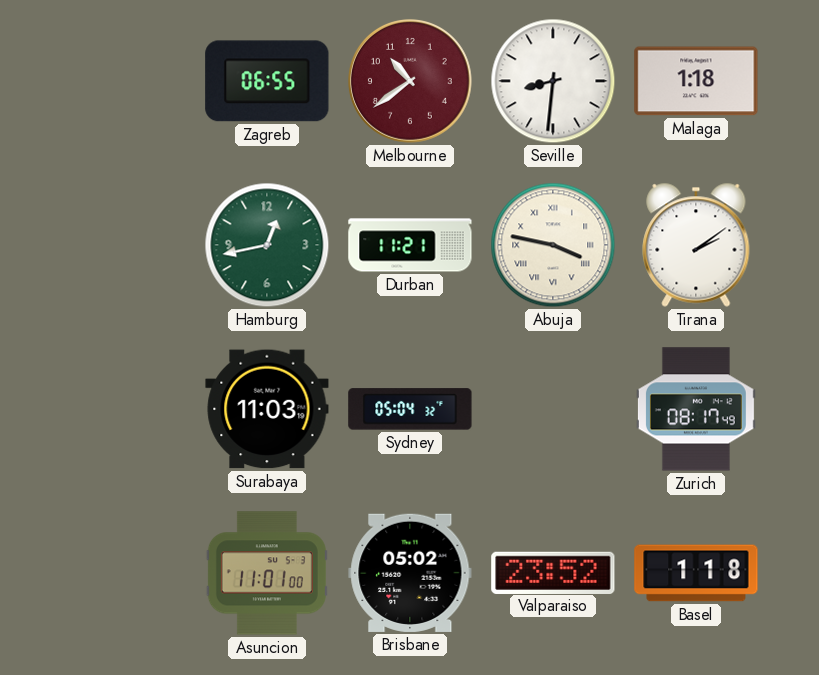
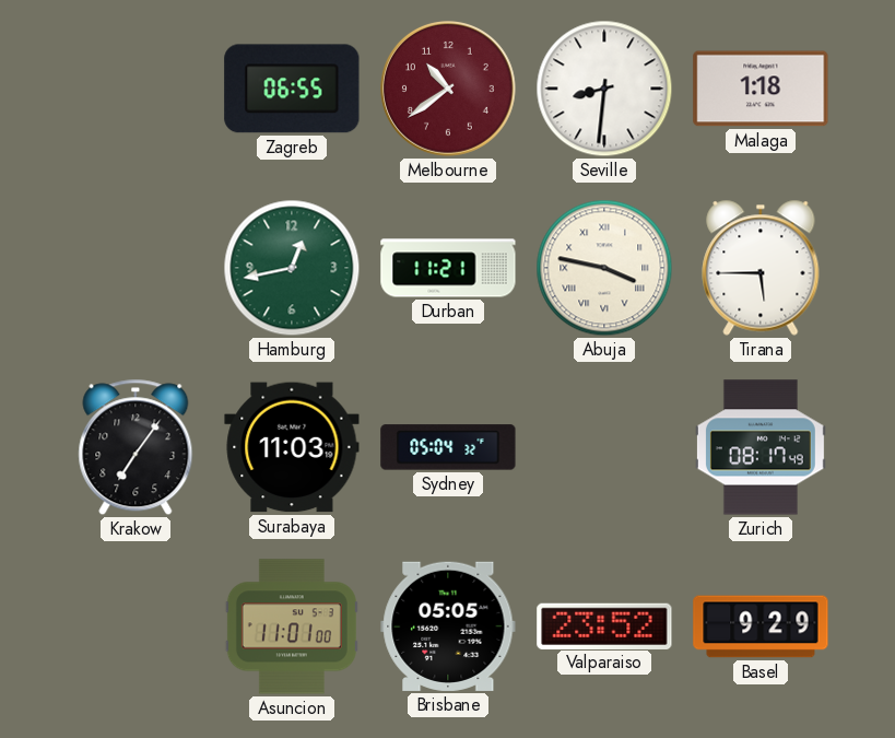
Tirana: 2:09 -> 5:45 (761, 268)
Krakow: none -> 7:06 (136, 447)
Brisbane: 05:02 -> 05:05 (448, 626)
Basel: 1:18 -> 9:29 (761, 626)
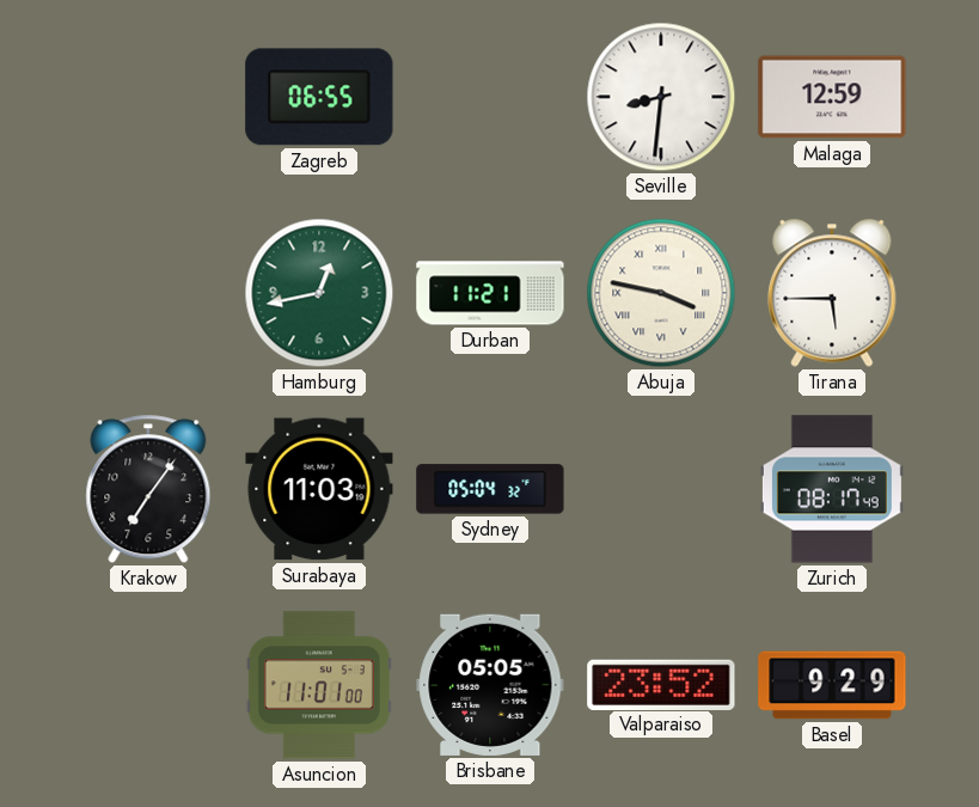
Melbourne: 10:39 -> none (448, 89)
Malaga: 1:18 -> 12:59 (832, 97)
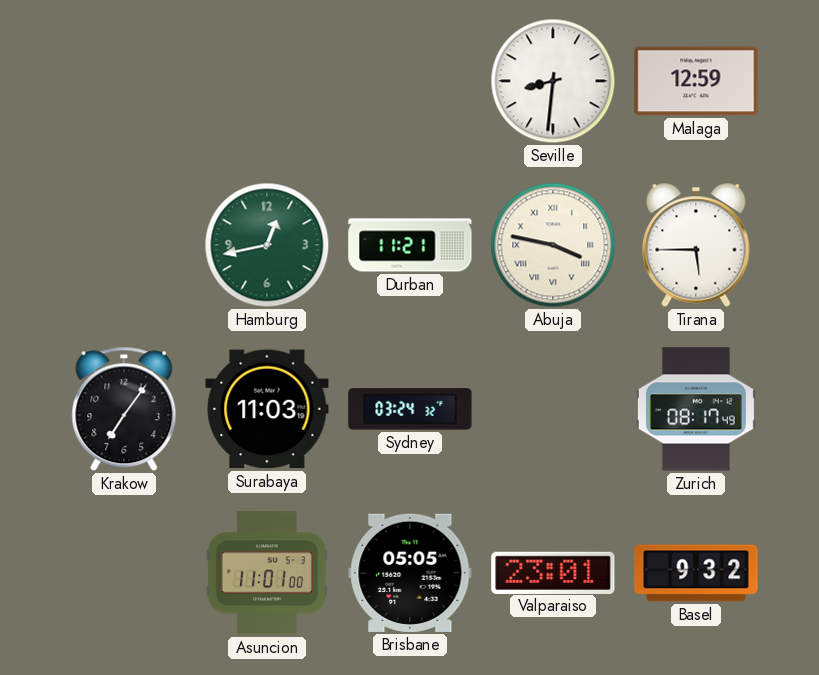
Zagreb: 06:55 -> none (319, 97)
Sydney: 05:04 -> 03:24 (410, 409)
Valparaiso: 23:52 -> 23:01 (553, 572)
Basel: 9:29 -> 9:32 (696, 573)
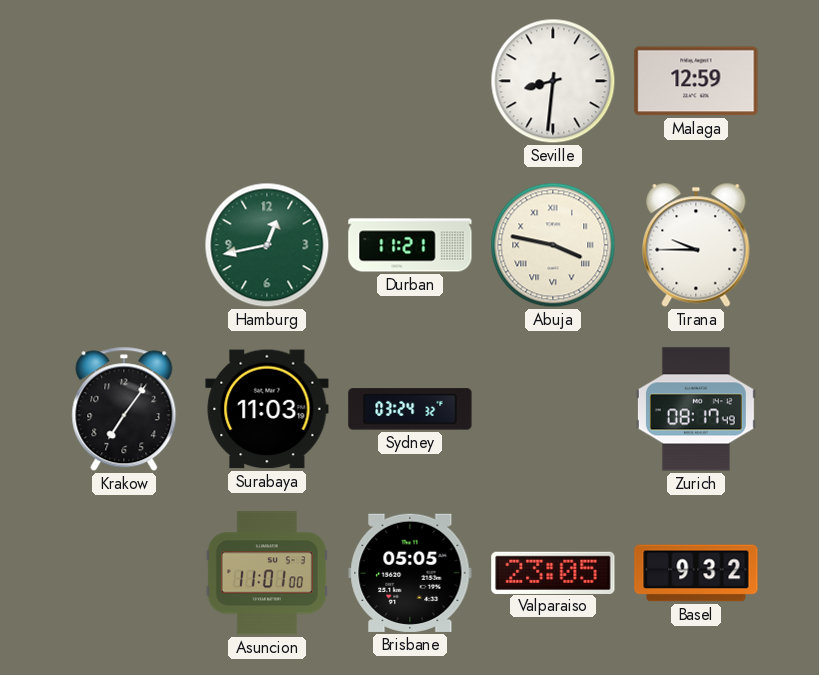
Tirana: 5:45 -> 9:45 (696, 245)
Valparaiso: 23:01 -> 23:05 (553, 572)
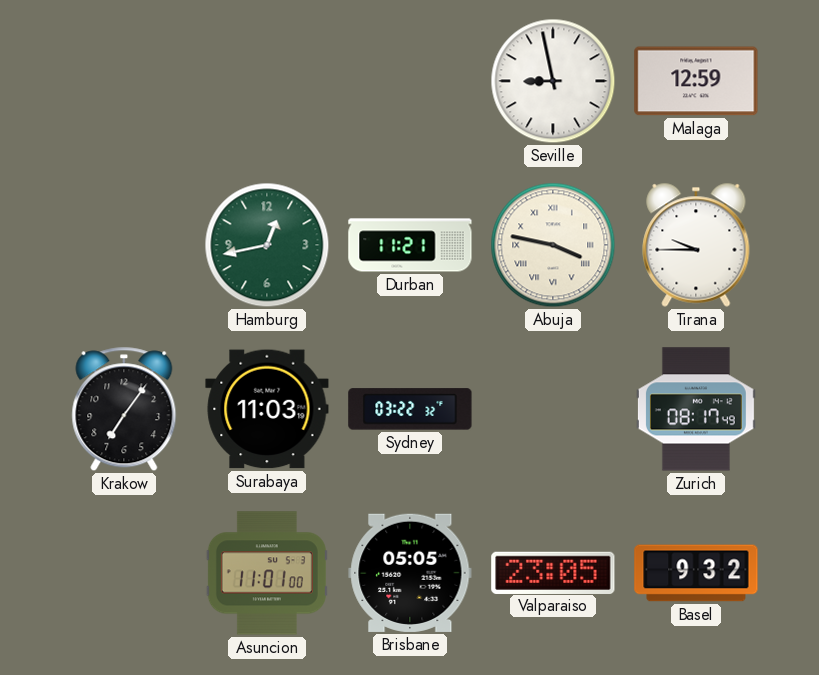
Seville: 8:31 -> 8:58 (553, 81)
Sydney: 03:24 -> 03:22 (410, 409)
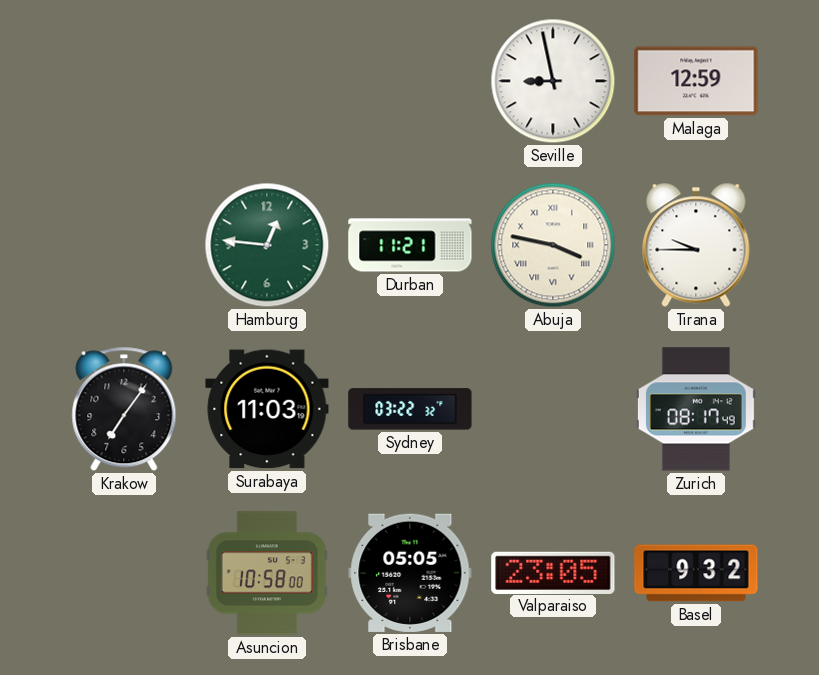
Hamburg: 12:43 -> 12:46 (267, 245)
Asuncion: 11:01 -> 10:58 (267, 573)
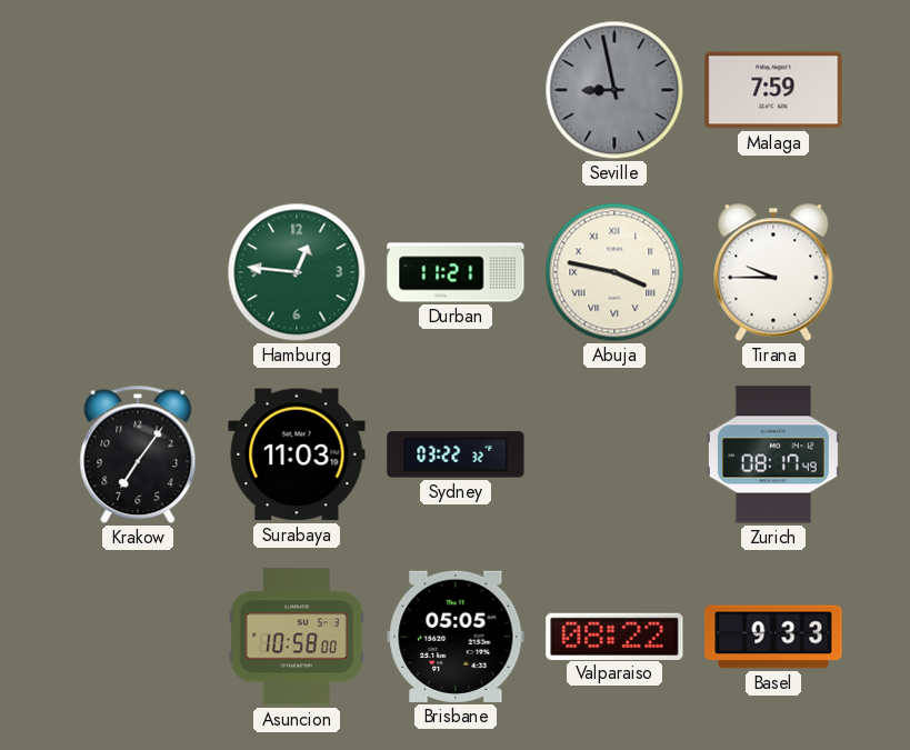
Seville dial: white -> grey (614, 90)
Malaga: 12:59 -> 7:59 (773, 90)
Valparaiso: 23:05 -> 08:22 (614, 636)
Basel: 9:32 -> 9:33 (773, 637)
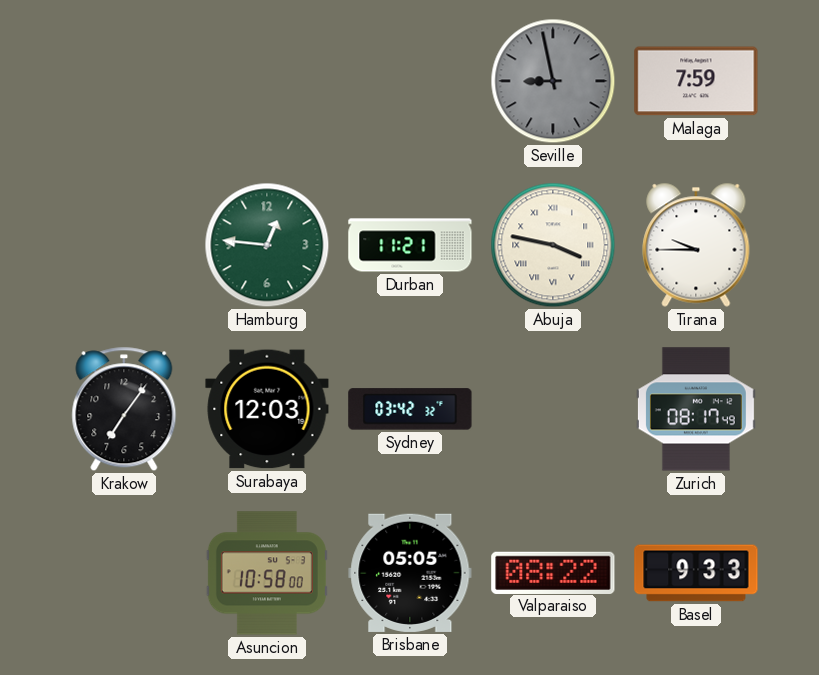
Surabaya: 11:03 -> 12:03 (267, 409)
Sydney: 03:22 -> 03:42 (410, 409)
